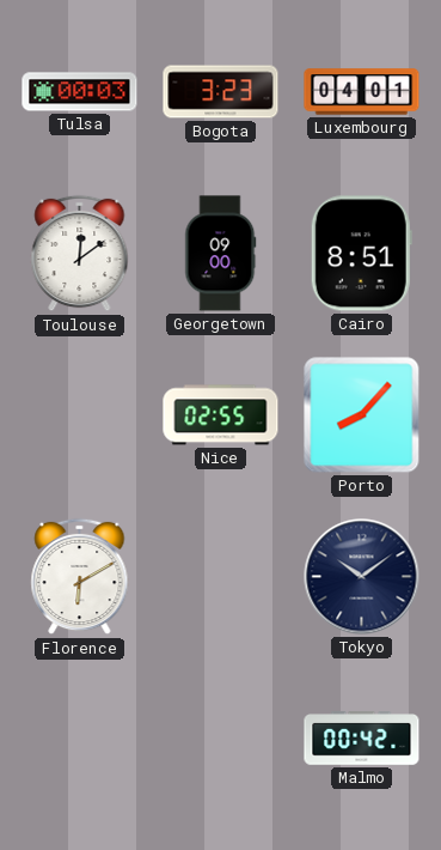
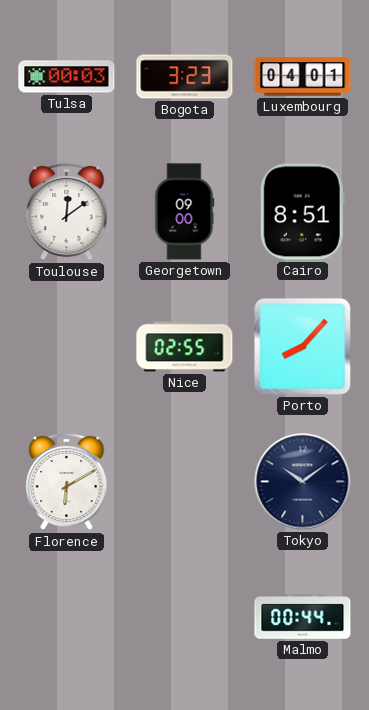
Malmo: 00:42 -> 00:44 (303, 617)
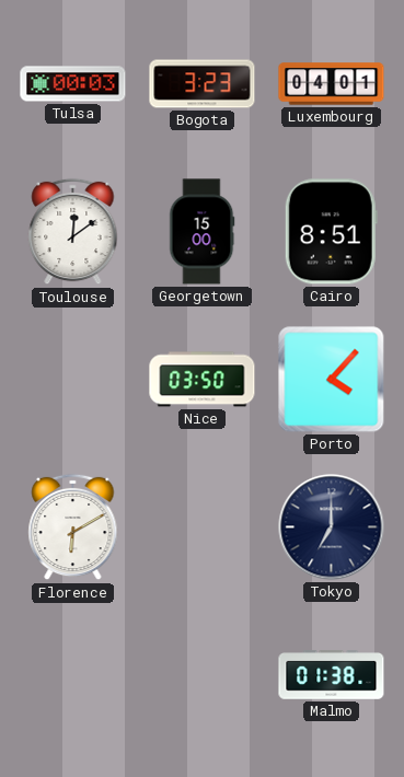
Georgetown: 09:00 -> 15:00 (203, 232)
Nice: 02:55 -> 03:50 (203, 380)
Porto: 8:07 -> 4:07 (332, 380)
Tokyo: 10:09 -> 7:00 (332, 527)
Malmo: 00:44 -> 01:38 (332, 675)
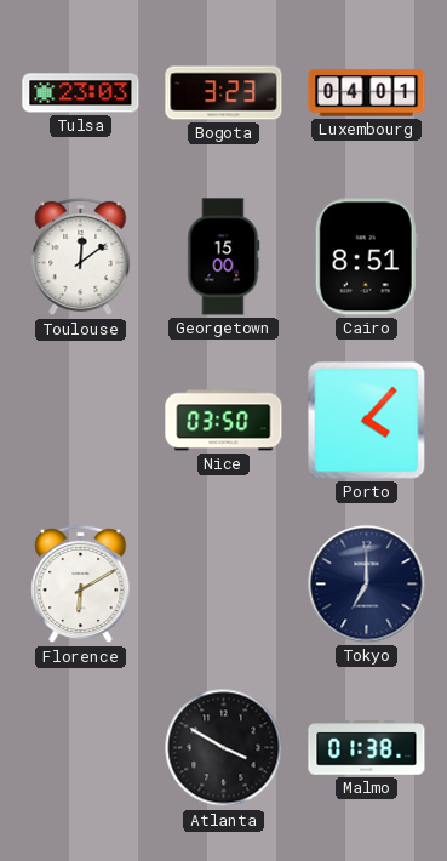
Tulsa: 00:03 -> 23:03 (81, 93)
Atlanta: none -> 3:50 (224, 748)
